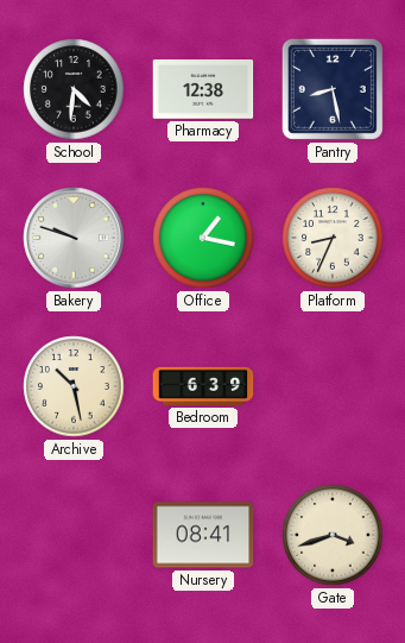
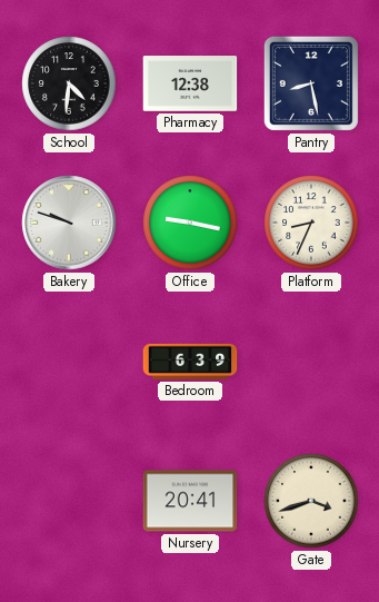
Office: 1:17 -> 9:17 (190, 223)
Archive: 10:28 -> none (74, 386)
Nursery: 08:41 -> 20:41 (190, 501)
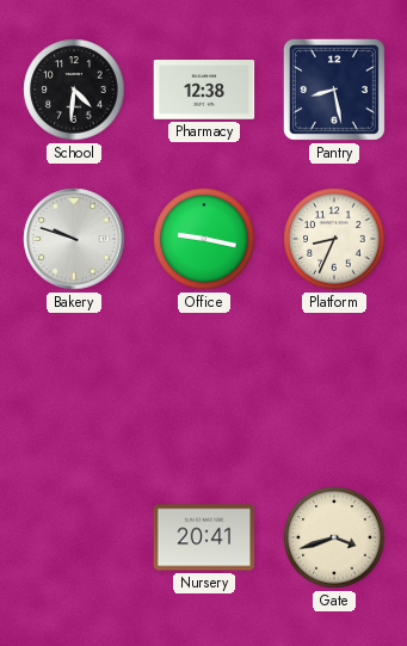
Bedroom: 6:39 -> none (190, 362)
